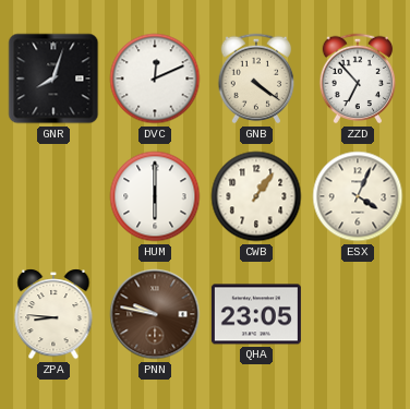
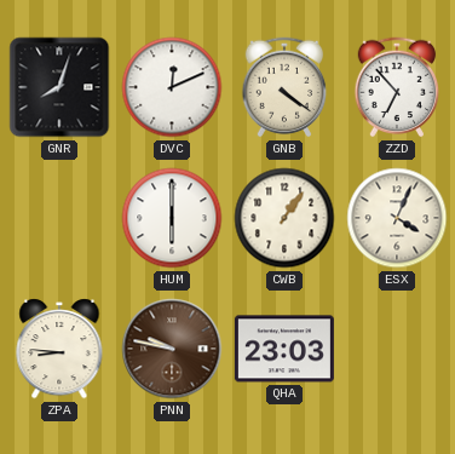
QHA: 23:05 -> 23:03 (284, 349)
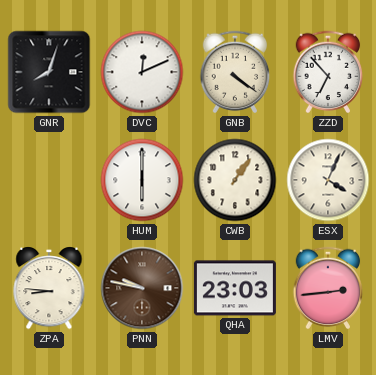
LMV: none -> 2:44 (328, 288)
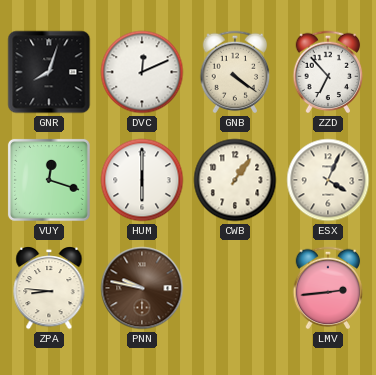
VUY: none -> 12:18 (49, 180)
QHA: 23:03 -> none (235, 288)
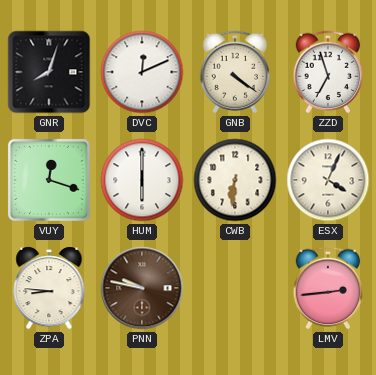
ZZD: 6:53 -> 6:57 (328, 72)
CWB: 1:06 -> 6:31 (235, 180)
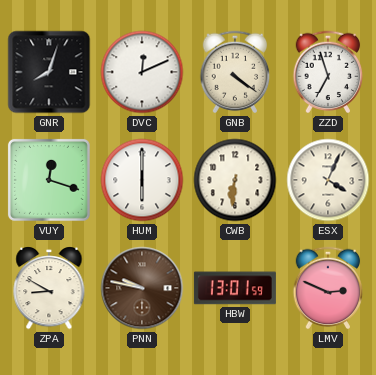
ZPA: 8:46 -> 8:50 (49, 288)
HBW: none -> 13:01 (235, 288)
LMV: 2:44 -> 2:49 (328, 288)
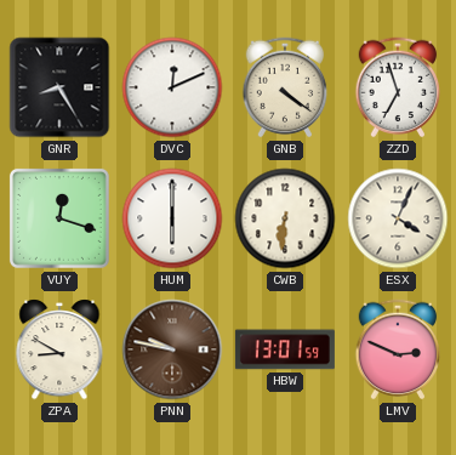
GNR: 8:03 -> 8:25 (59, 87)
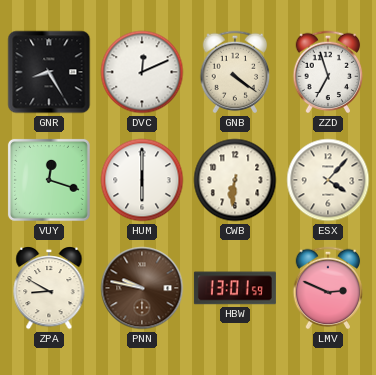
ESX: 4:04 -> 4:07 (328, 180)
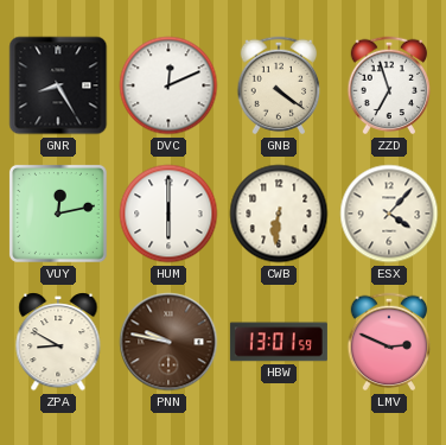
VUY: 12:18 -> 12:13 (58, 214)
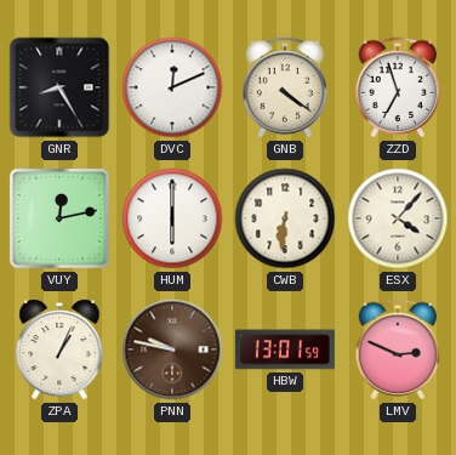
ZPA: 8:50 -> 1:04 (59, 349)
